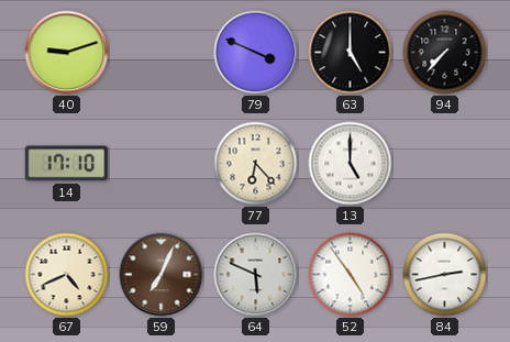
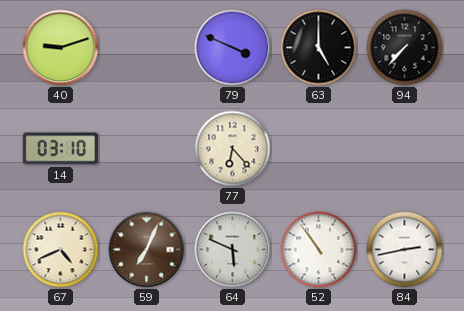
14: 17:10 -> 03:10 (60, 149)
13: 5:00 -> none (351, 164)
52: 4:54 -> 10:54 (319, 250)
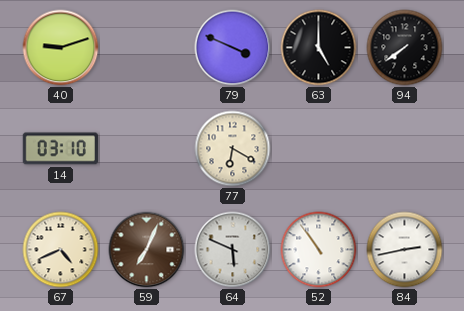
94: 7:37 -> 7:39 (405, 48)
77: 6:23 -> 6:20 (233, 149)
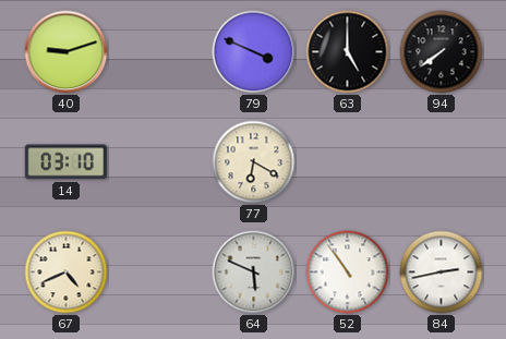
59: 7:04 -> none (147, 250)
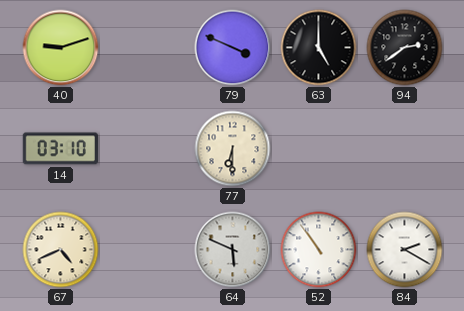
94: 7:39 -> 2:39 (405, 48)
77: 6:20 -> 6:30 (233, 149)
84: 2:43 -> 2:20 (405, 250)
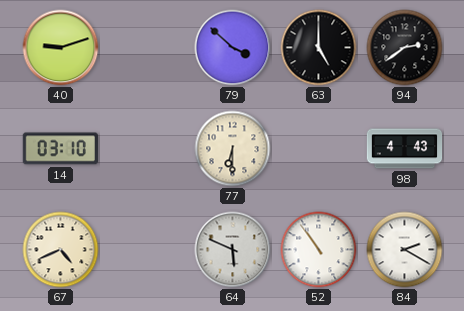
79: 3:49 -> 3:52 (233, 48)
98: none -> 4:43 (405, 149)
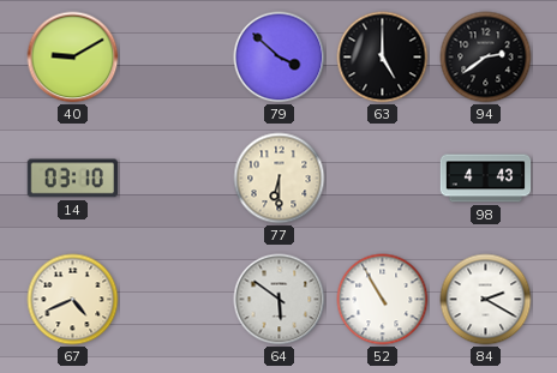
40: 9:12 -> 9:10 (73, 58)
64: 5:49 -> 5:51 (280, 300)
52: 10:54 -> 10:55 (383, 300)
